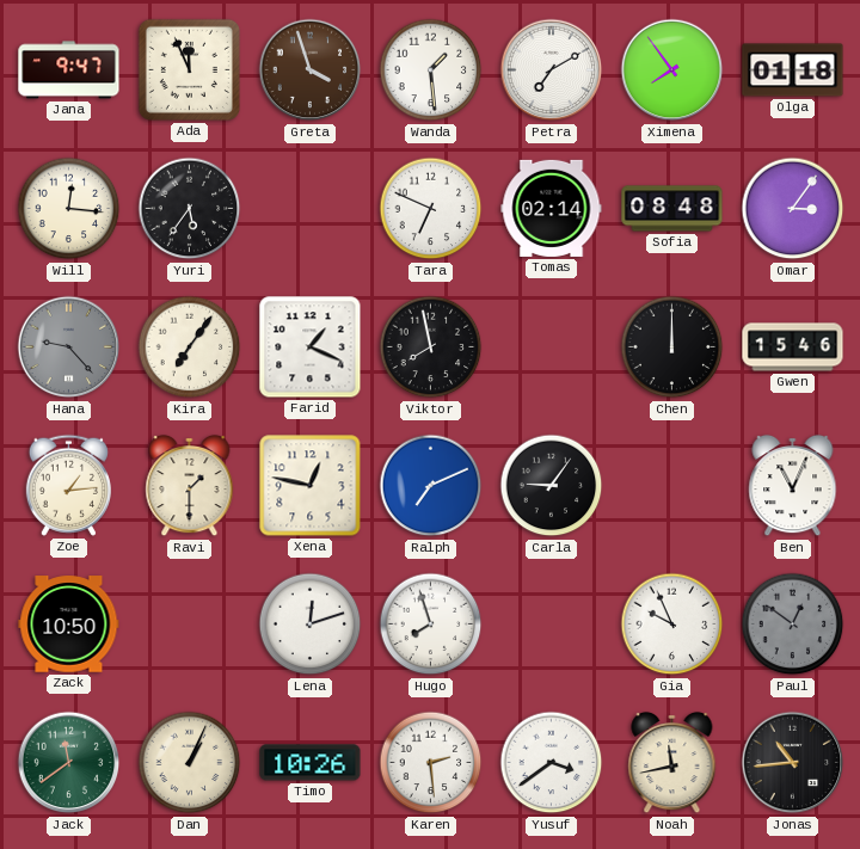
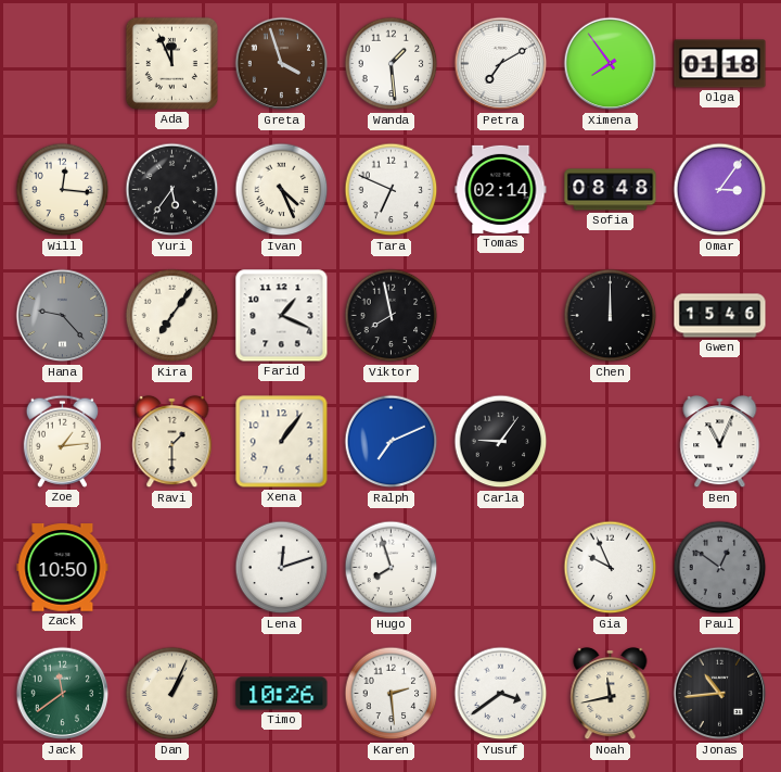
Jana: 9:47 -> none (69, 70)
Ivan: none -> 4:26 (282, 190)
Xena: 12:47 -> 1:06 (282, 442)
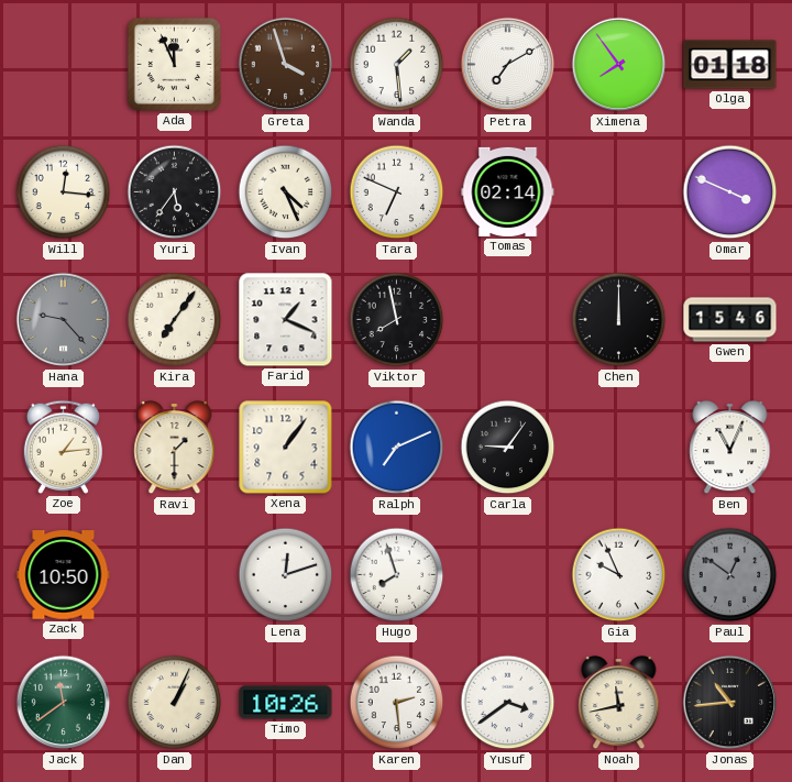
Sofia: 08:48 -> none (611, 190)
Omar: 3:06 -> 3:49 (730, 192)
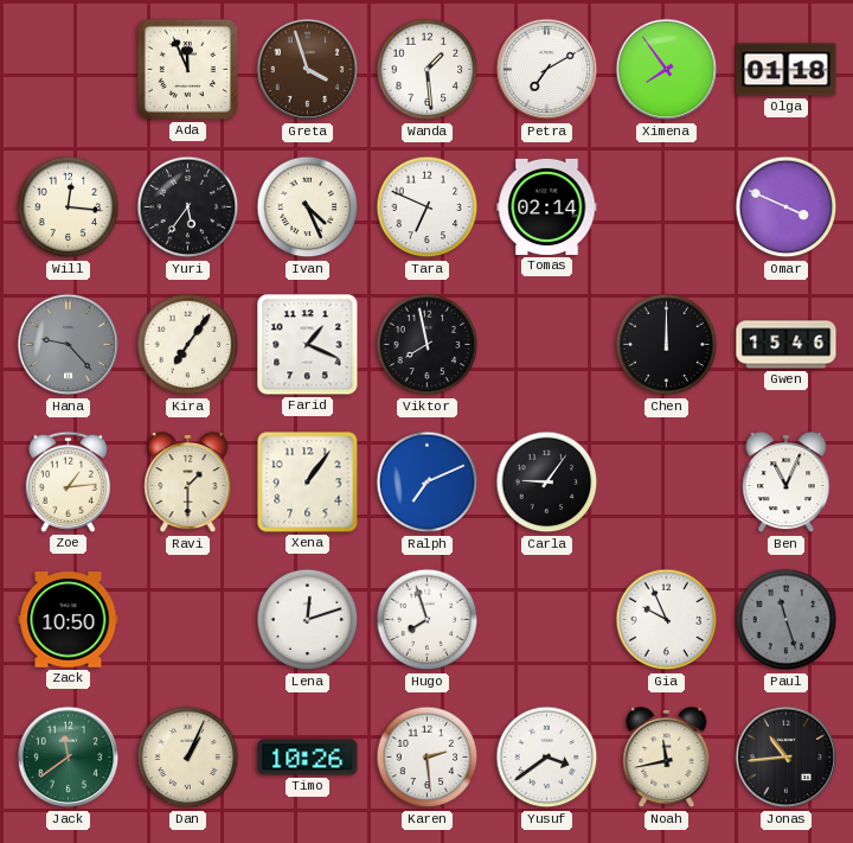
Paul: 12:51 -> 11:27 (787, 620)
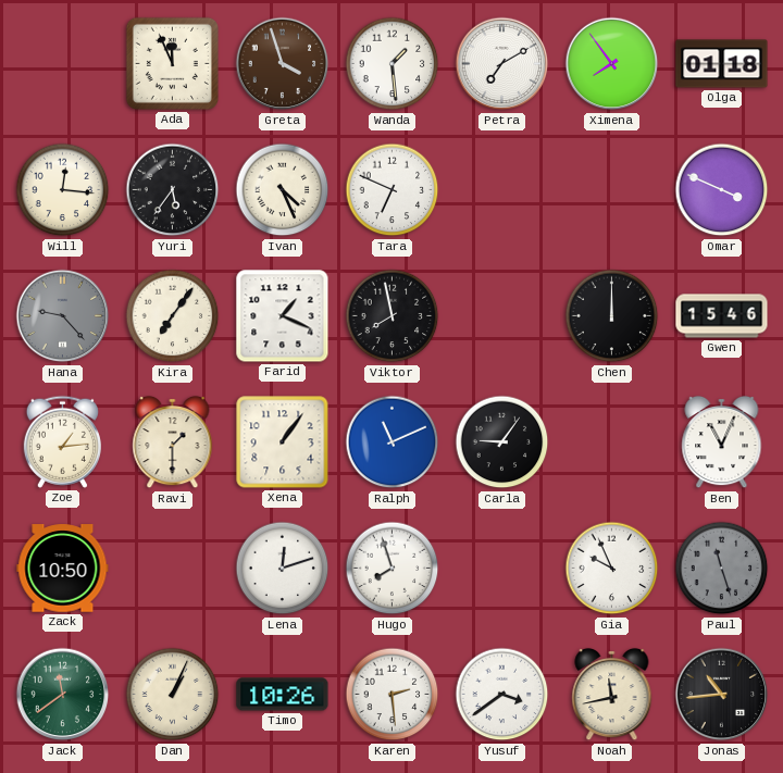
Tomas: 02:14 -> none (547, 206)
Ralph: 7:11 -> 11:11 (393, 442)
